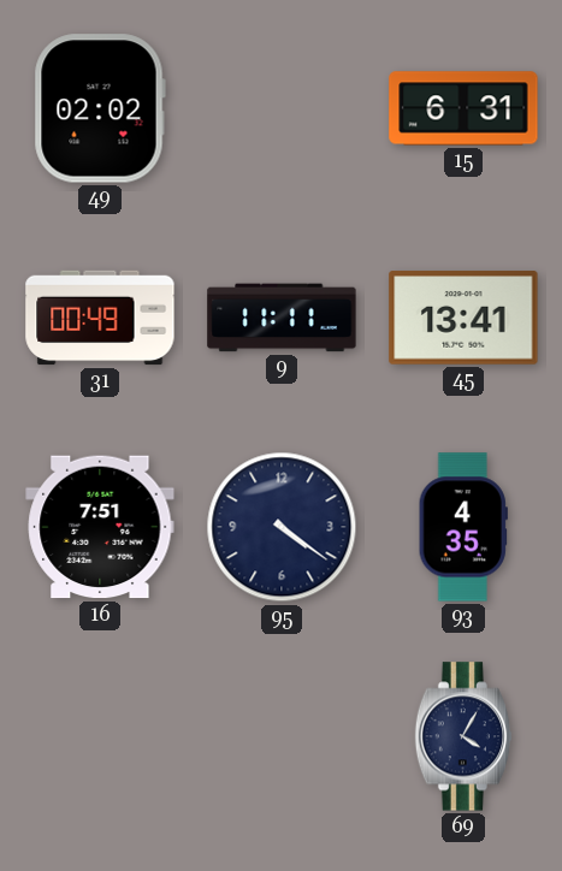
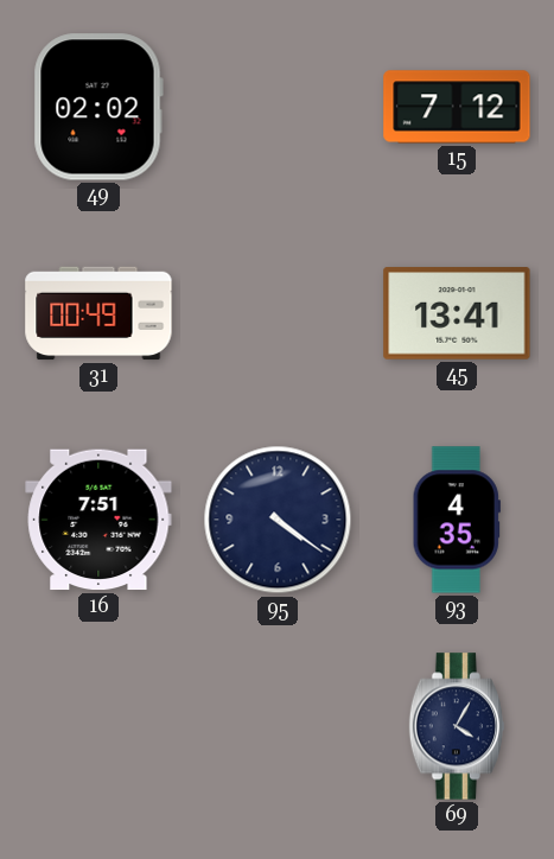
15: 6:31 -> 7:12 (457, 107)
9: 11:11 -> none (282, 318)
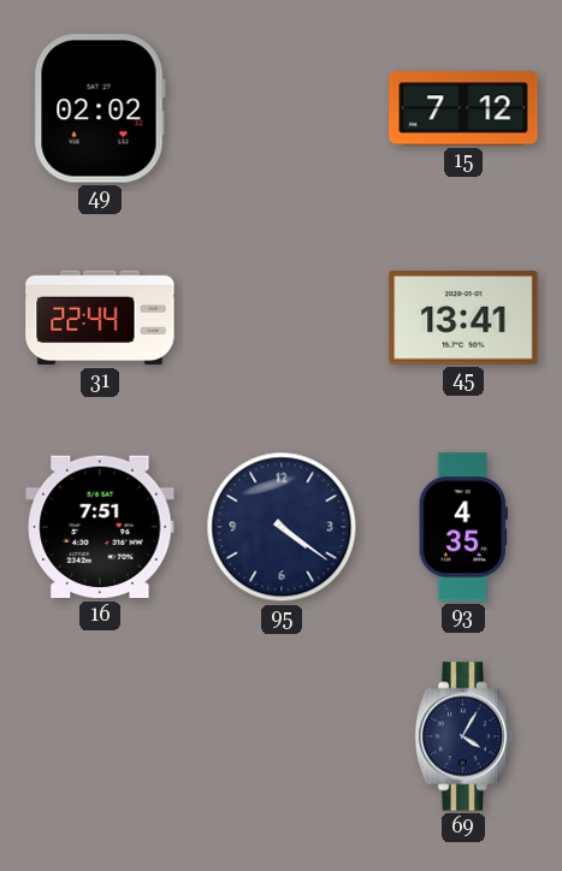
31: 00:49 -> 22:44 (100, 318)
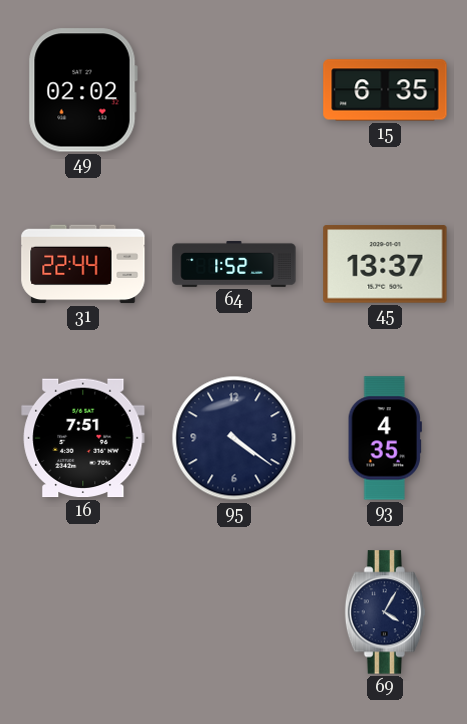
15: 7:12 -> 6:35 (385, 90)
64: none -> 1:52 (234, 264)
45: 13:41 -> 13:37 (385, 264)
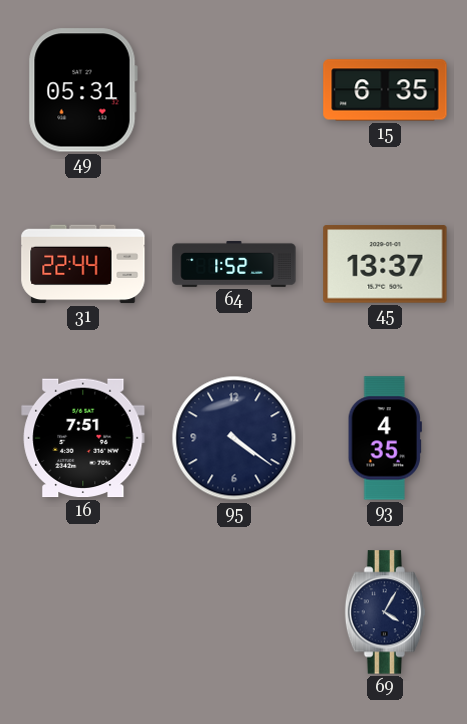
49: 02:02 -> 05:31 (83, 90)
